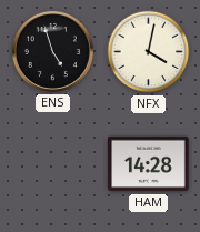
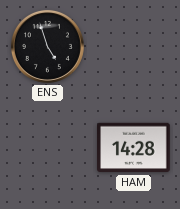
NFX: 4:02 -> none (149, 52)
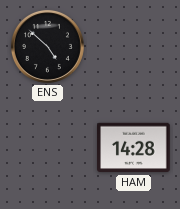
ENS: 4:57 -> 4:52 (47, 46)
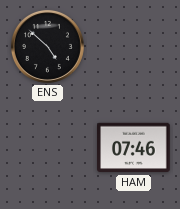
HAM: 14:28 -> 07:46 (134, 148)
